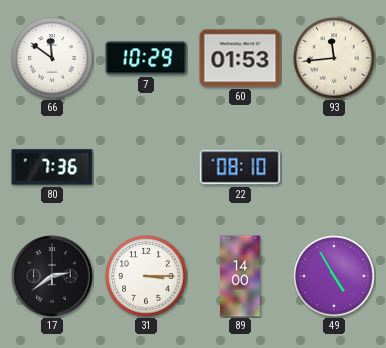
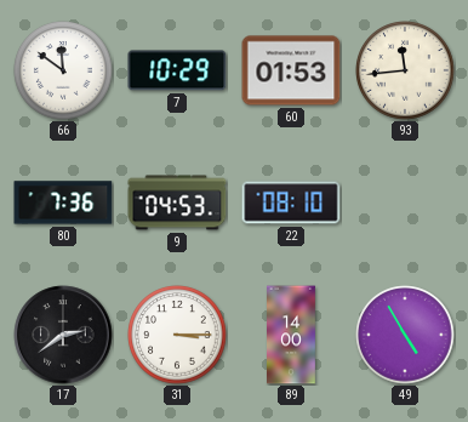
9: none -> 04:53 (177, 203)
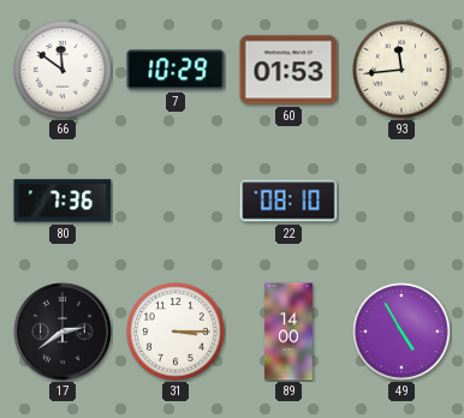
9: 04:53 -> none (177, 203)
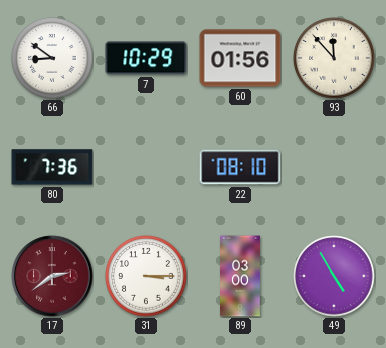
66: 11:51 -> 8:51 (52, 58)
60: 01:53 -> 01:56 (240, 58)
93: 11:44 -> 11:53 (334, 58)
17 dial: black -> burgundy (52, 276)
89: 14:00 -> 03:00 (241, 276)
